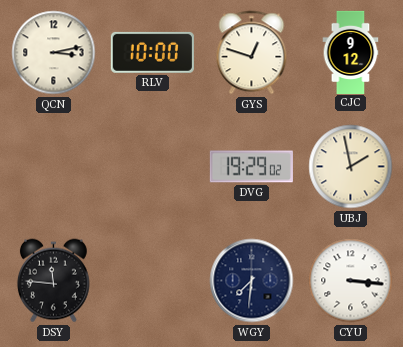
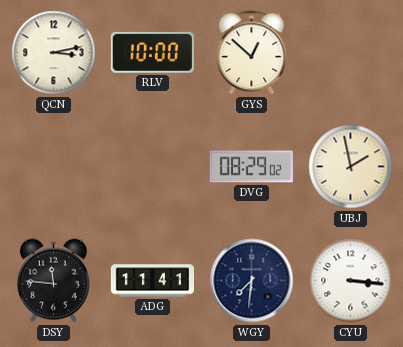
GYS: 12:48 -> 12:52 (252, 53)
CJC: 9:12 -> none (351, 52)
DVG: 19:29 -> 08:29 (251, 167)
ADG: none -> 11:41 (152, 281)
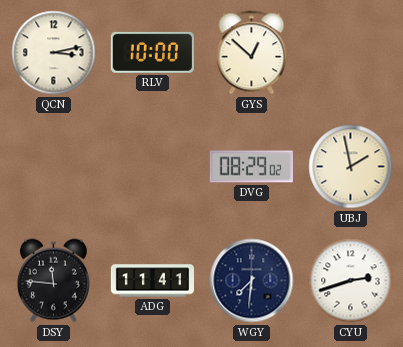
CYU: 3:16 -> 2:42 (351, 281)
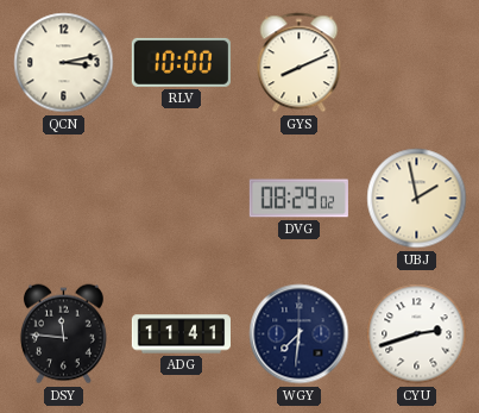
GYS: 12:52 -> 8:11 (300, 63)
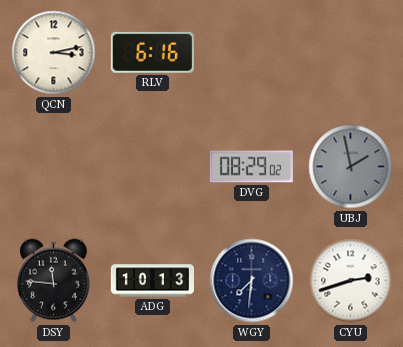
RLV: 10:00 -> 6:16 (152, 52)
GYS: 8:11 -> none (300, 63)
UBJ dial: cream -> grey (351, 167)
ADG: 11:41 -> 10:13 (152, 281)
